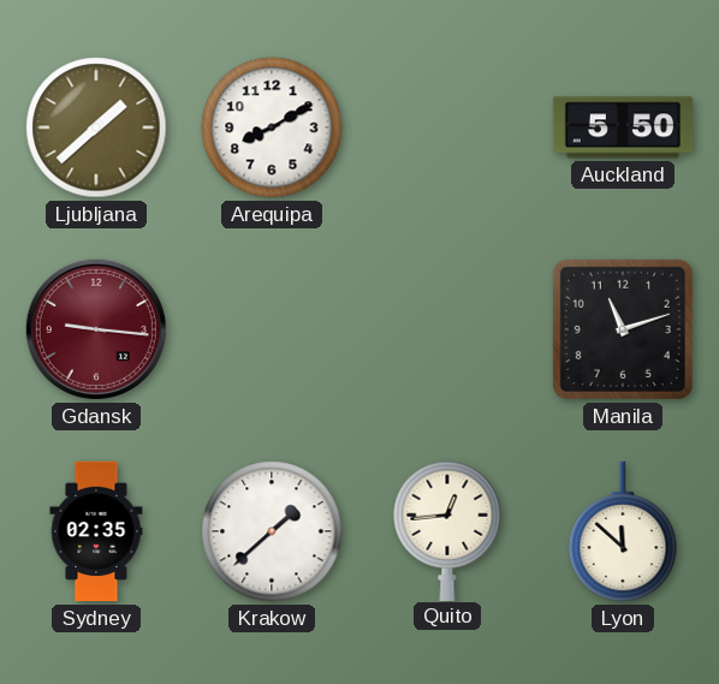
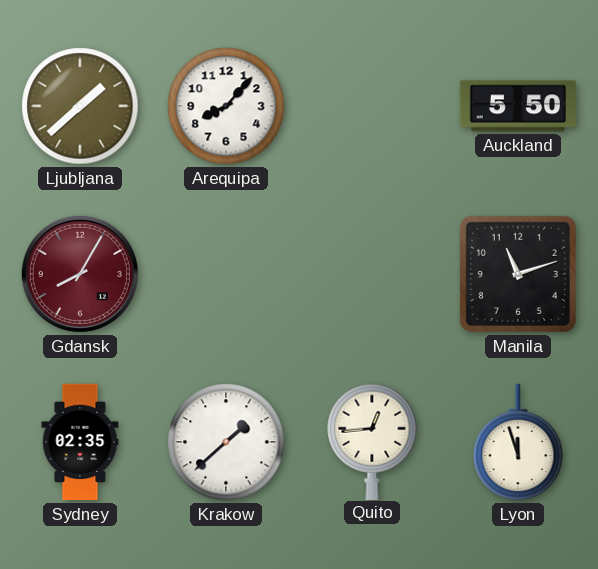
Arequipa: 8:10 -> 8:07 (226, 106)
Gdansk: 9:16 -> 8:05 (80, 274)
Lyon: 11:52 -> 11:57 (518, 442)
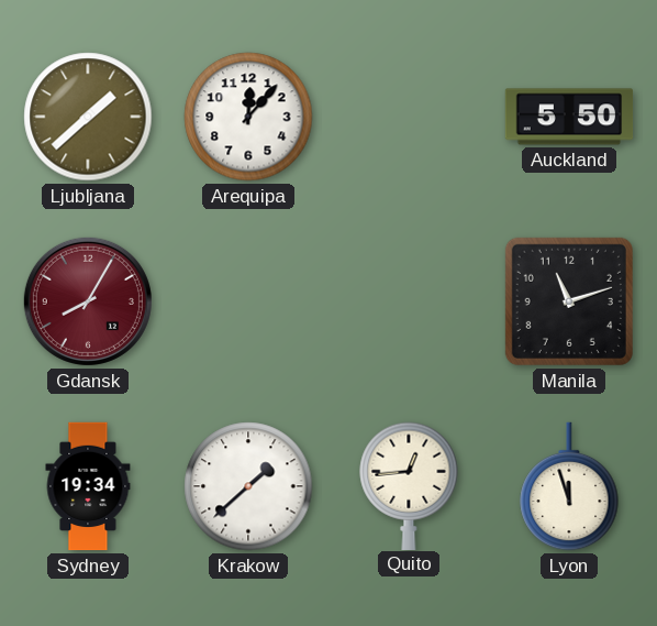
Arequipa: 8:07 -> 12:07 (248, 117)
Sydney: 02:35 -> 19:34 (88, 486)
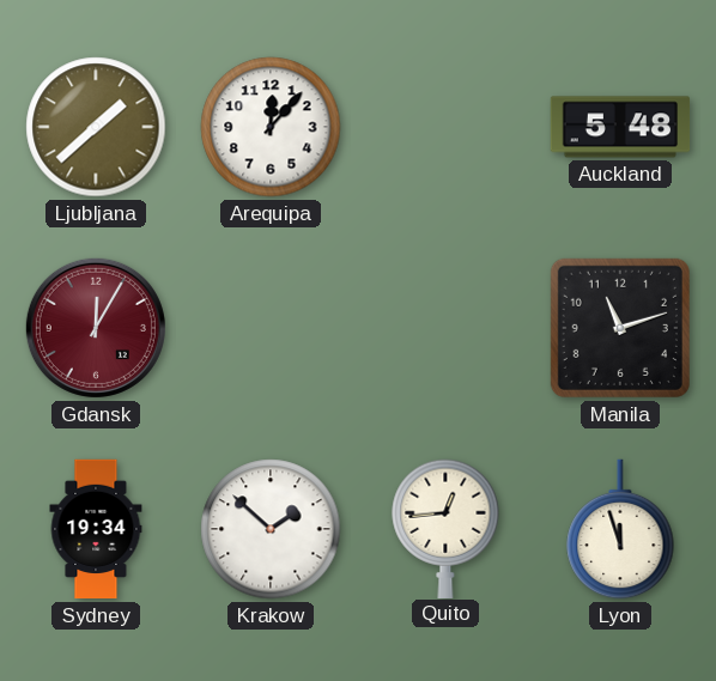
Auckland: 5:50 -> 5:48 (620, 127)
Gdansk: 8:05 -> 12:05 (96, 328)
Krakow: 1:38 -> 1:52 (271, 529)
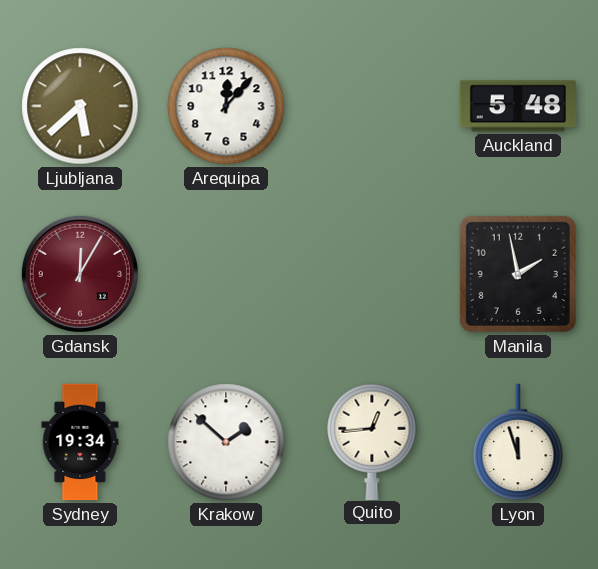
Ljubljana: 1:38 -> 5:38 (80, 106)
Manila: 11:12 -> 1:58 (518, 274)
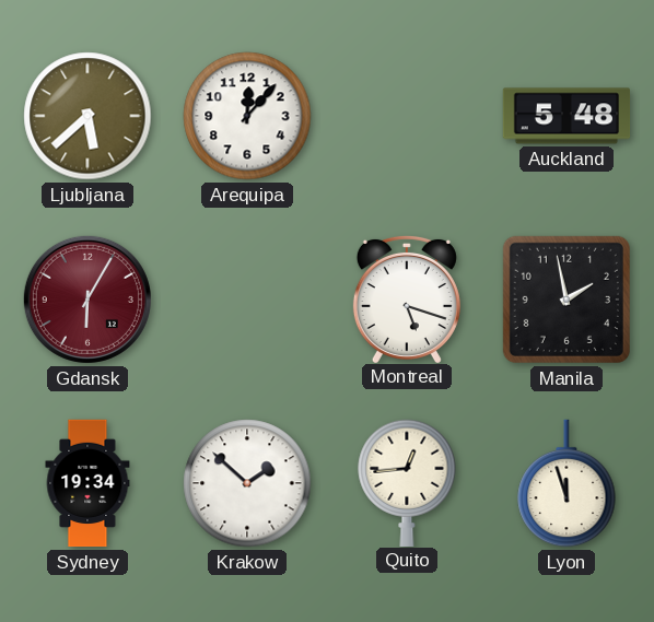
Gdansk: 12:05 -> 6:05 (87, 300)
Montreal: none -> 5:18 (407, 298)
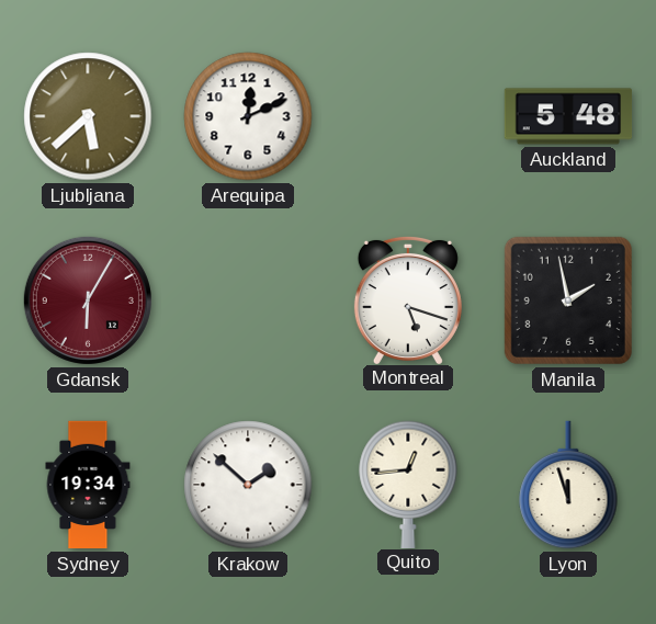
Arequipa: 12:07 -> 12:11 (248, 116)
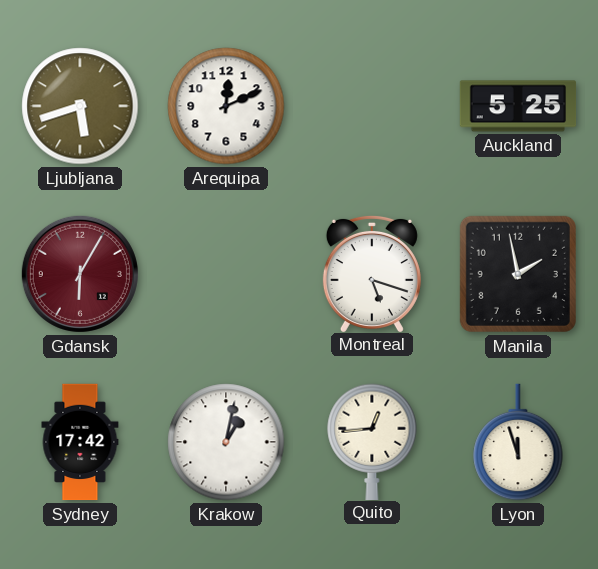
Ljubljana: 5:38 -> 5:42 (80, 106)
Auckland: 5:48 -> 5:25 (518, 106)
Sydney: 19:34 -> 17:42 (80, 442)
Krakow: 1:52 -> 1:02 (226, 442)
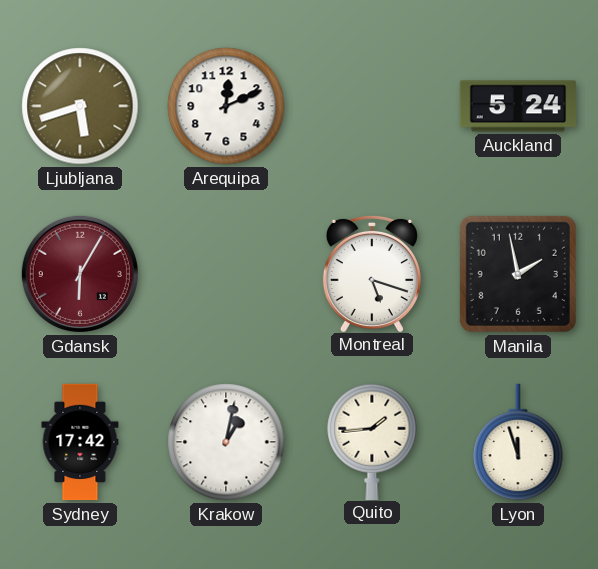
Auckland: 5:25 -> 5:24 (518, 106)
Quito: 12:44 -> 1:44 (372, 441)
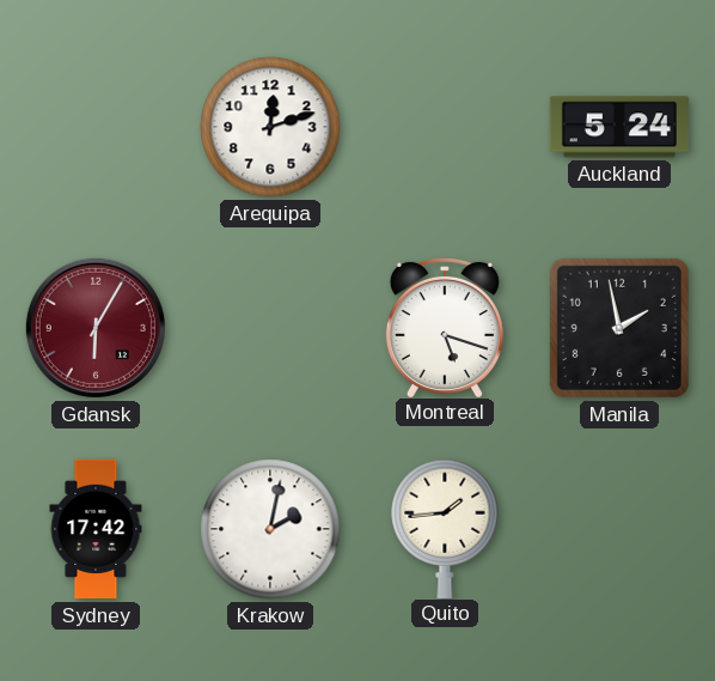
Ljubljana: 5:42 -> none (80, 106)
Arequipa: 12:11 -> 12:12 (270, 127)
Krakow: 1:02 -> 2:02 (270, 529)
Lyon: 11:57 -> none (518, 442)
